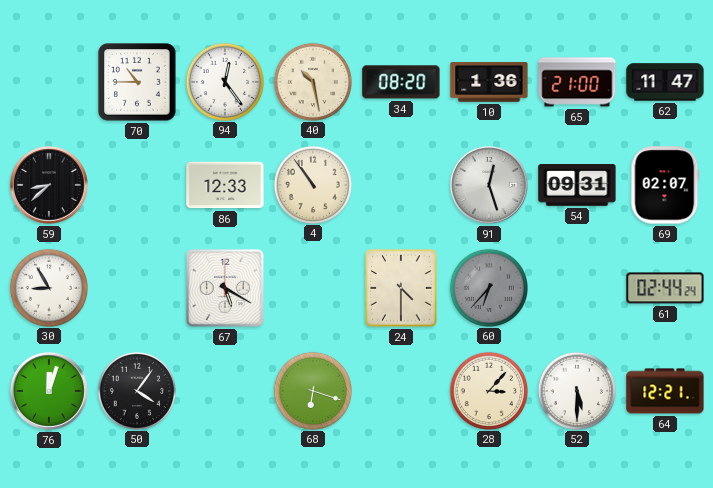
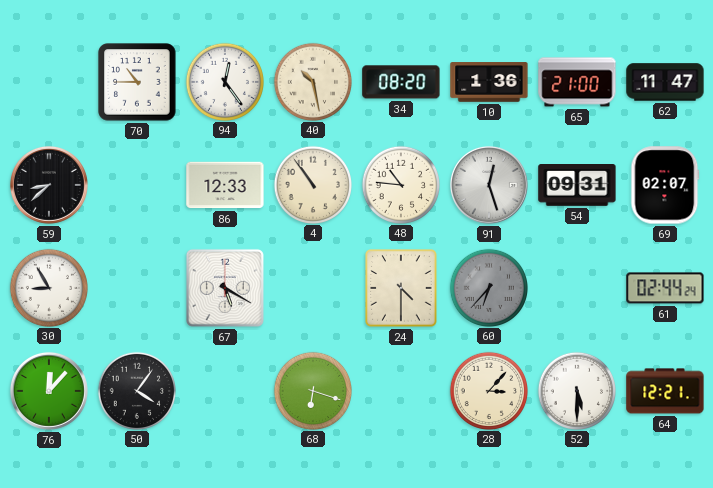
48: none -> 10:46 (400, 184)
76: 12:03 -> 12:07 (49, 391)
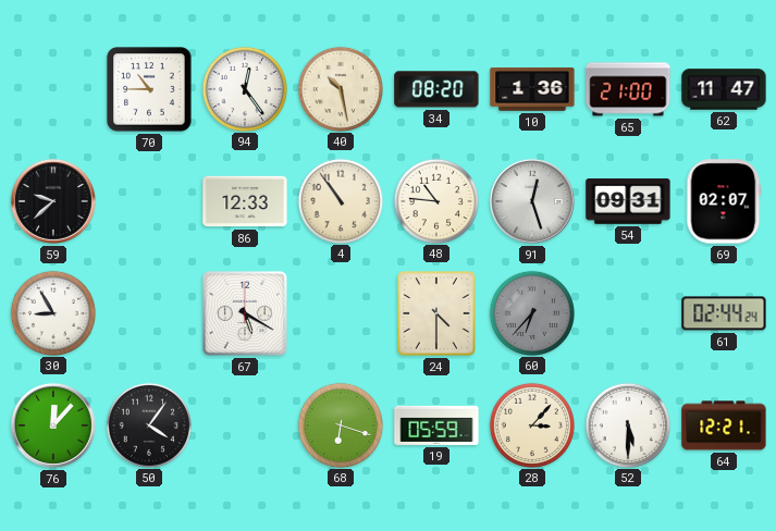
59: 8:38 -> 9:38 (53, 201)
19: none -> 05:59 (436, 425)
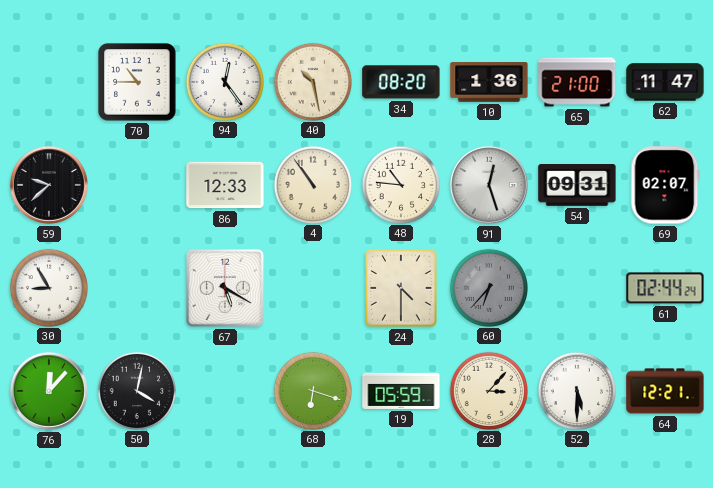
50: 4:06 -> 4:02 (136, 390)
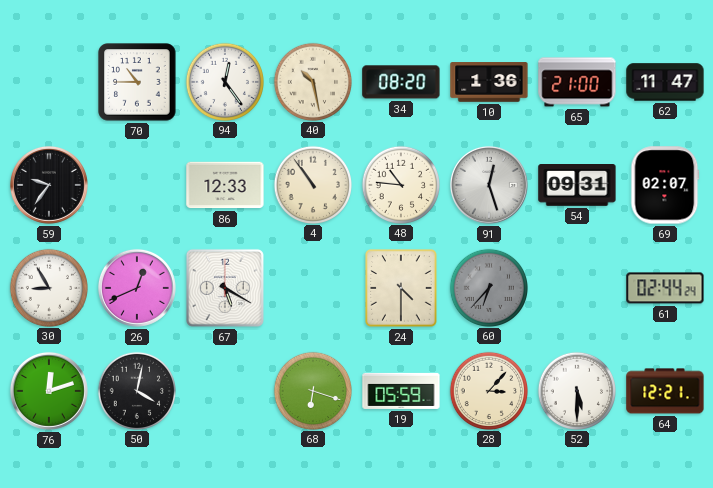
59: 9:38 -> 9:36 (49, 185)
26: none -> 12:41 (137, 288)
76: 12:07 -> 12:12 (49, 391)
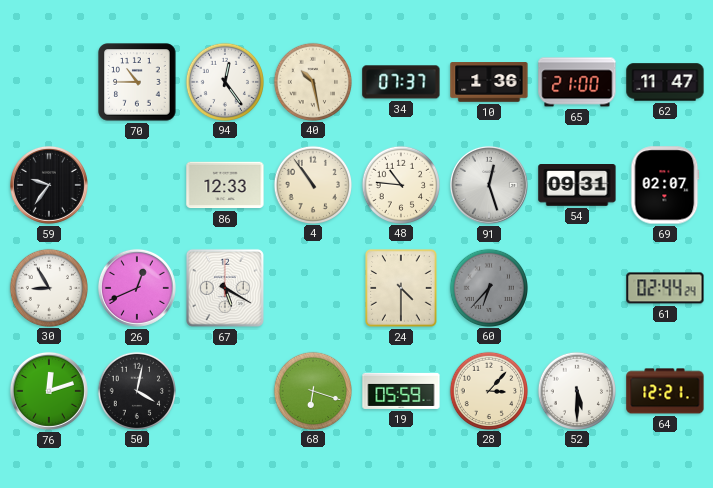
34: 08:20 -> 07:37 (401, 82)
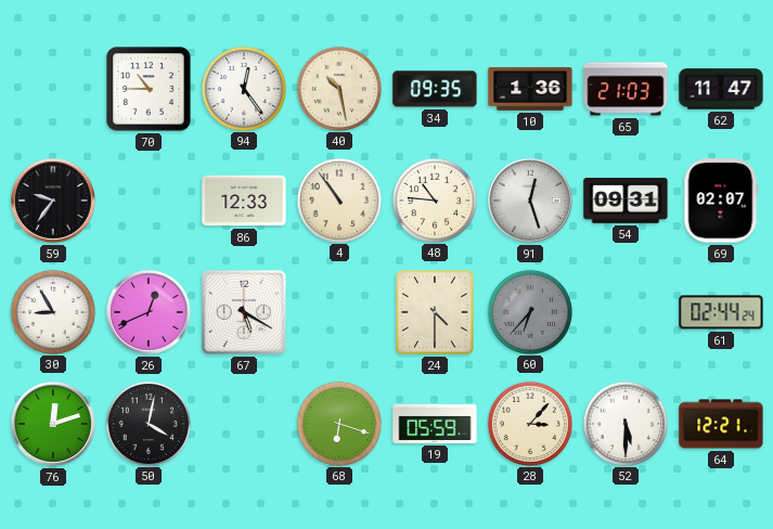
34: 07:37 -> 09:35 (435, 89)
65: 21:00 -> 21:03 (626, 89)
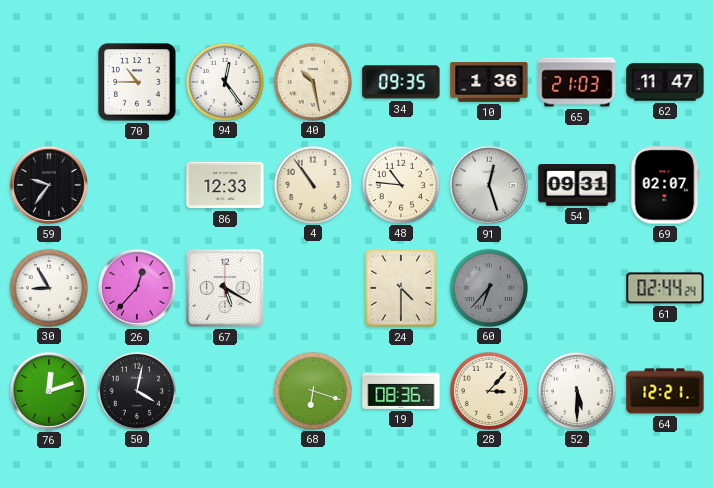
26: 12:41 -> 12:37 (137, 288)
19: 05:59 -> 08:36 (401, 391)
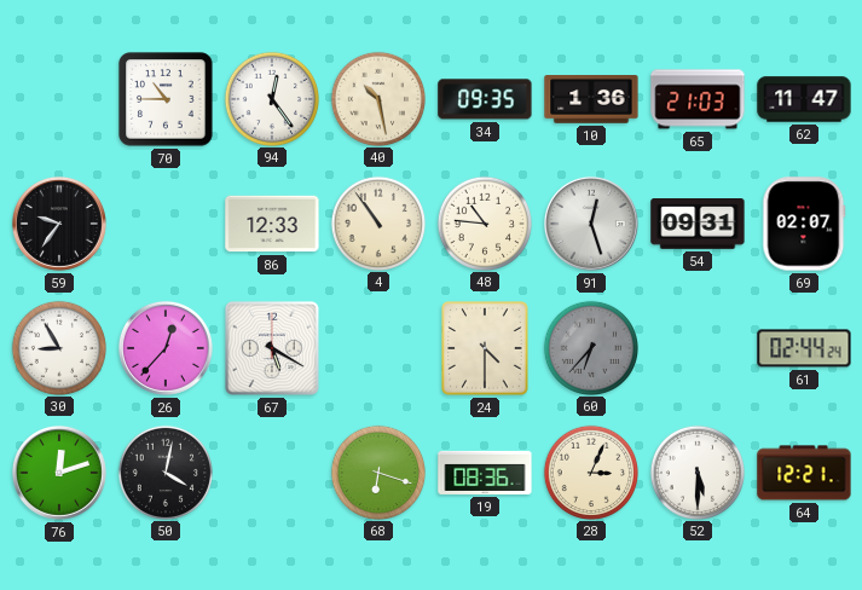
28: 3:07 -> 3:04 (590, 472)
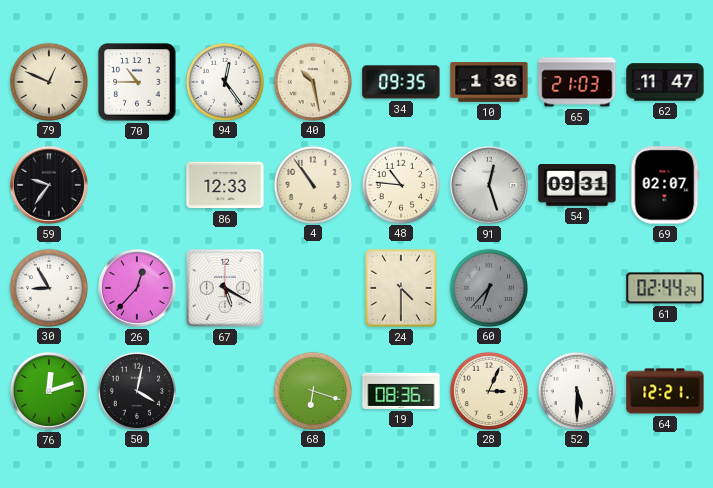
79: none -> 12:49 (48, 81)
